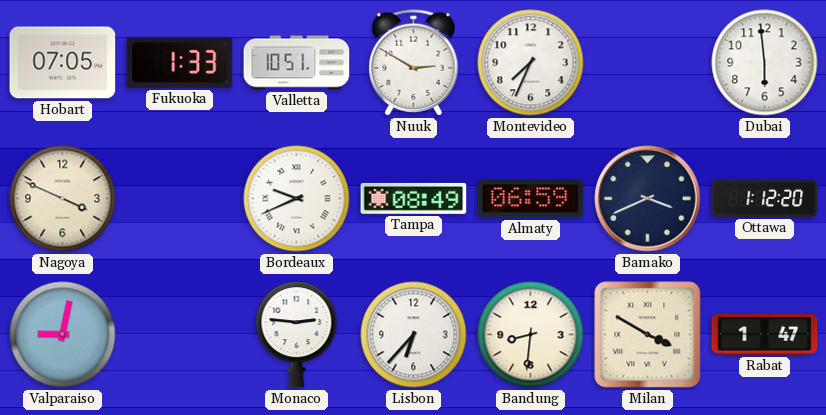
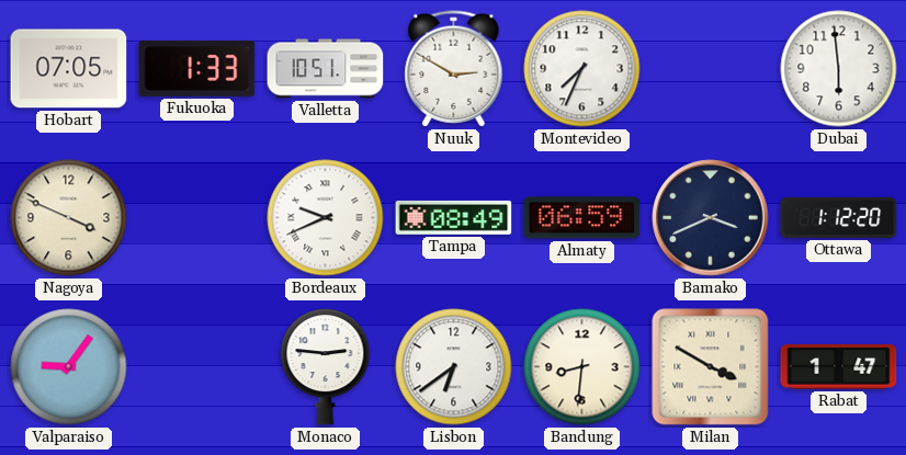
Valparaiso: 9:02 -> 9:06 (69, 367)
Lisbon: 6:37 -> 6:39 (454, 367)
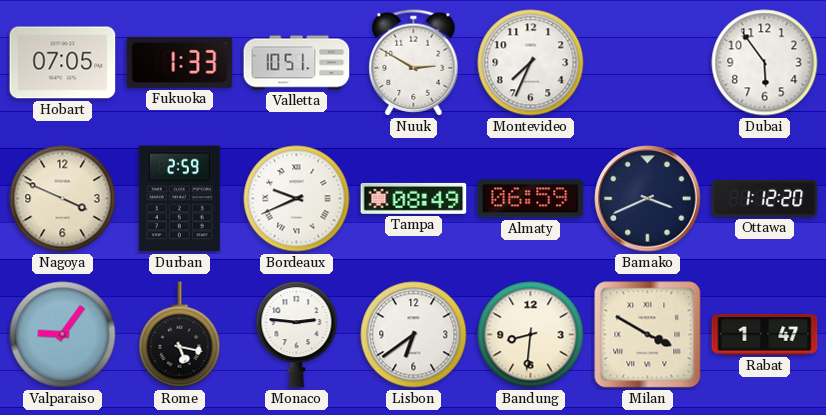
Dubai: 5:59 -> 5:54 (765, 63)
Durban: none -> 2:59 (179, 199)
Rome: none -> 5:17 (180, 335)
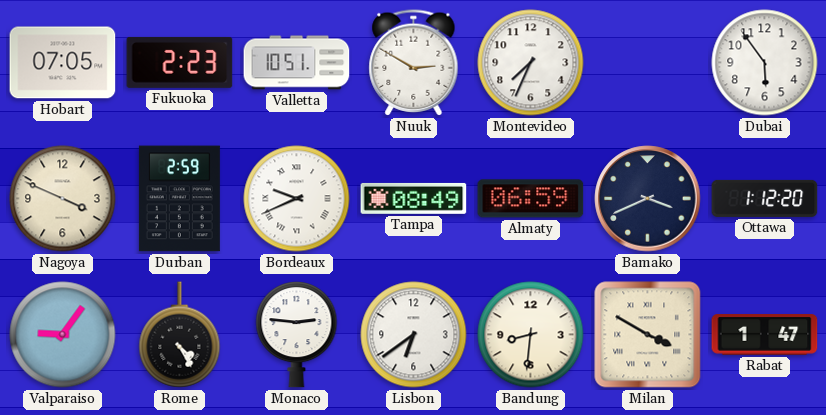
Fukuoka: 1:33 -> 2:23 (180, 62)
Rome: 5:17 -> 4:25 (180, 335)
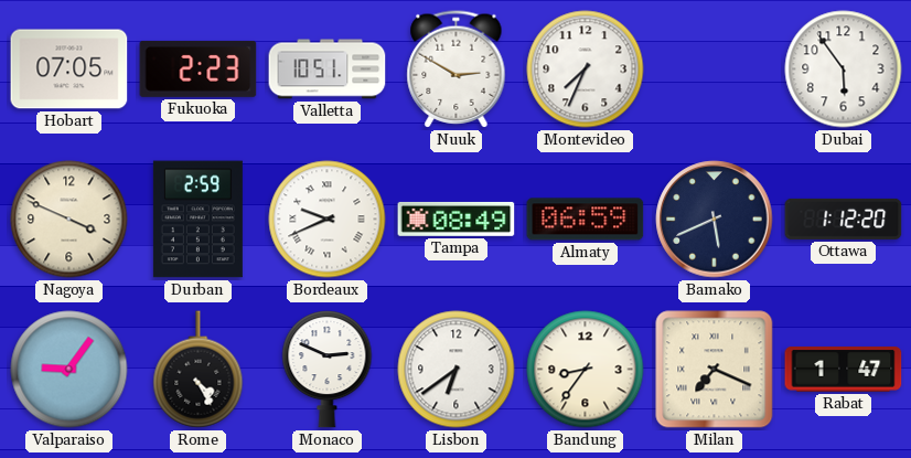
Bamako: 3:41 -> 5:41 (715, 220)
Monaco: 2:46 -> 2:49 (328, 370)
Bandung: 8:31 -> 8:36 (586, 370)
Milan: 3:50 -> 7:19 (715, 370)
